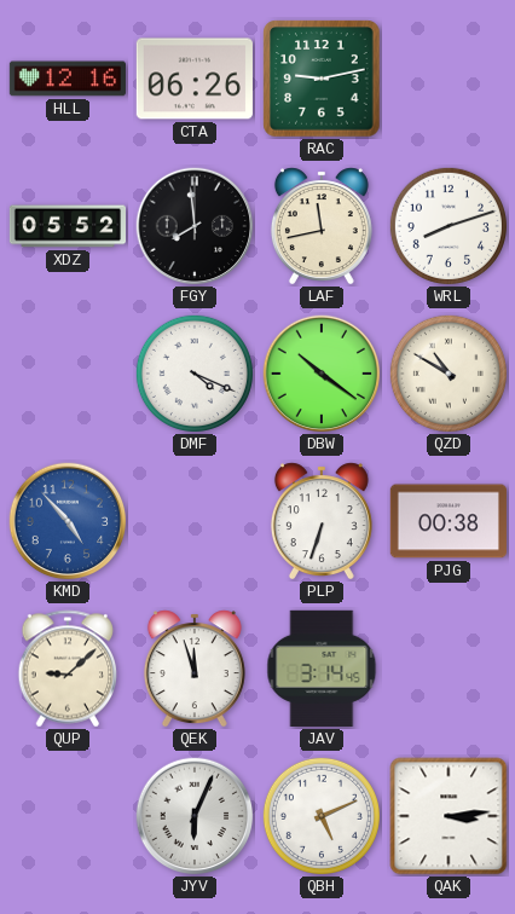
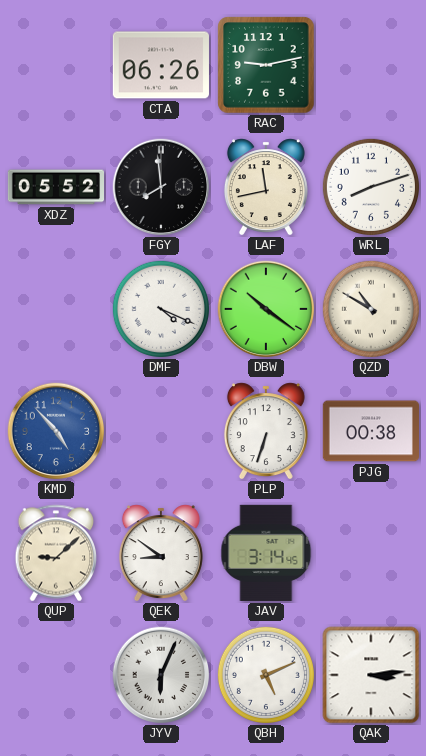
HLL: 12:16 -> none (68, 79)
QEK: 11:57 -> 8:51 (161, 553)
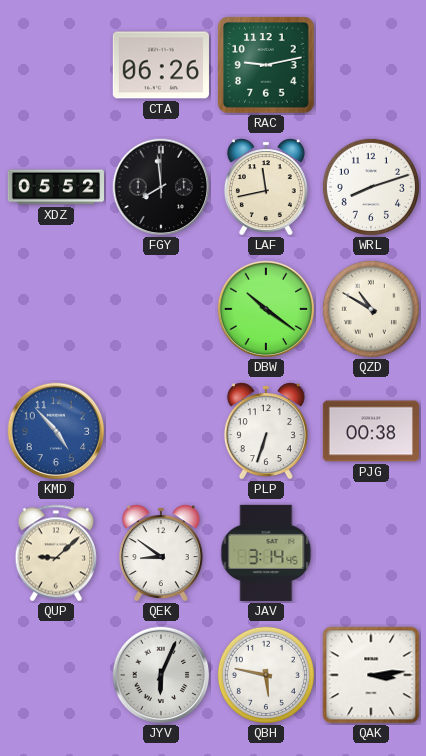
DMF: 4:19 -> none (161, 309)
QBH: 5:11 -> 5:47 (266, 675)
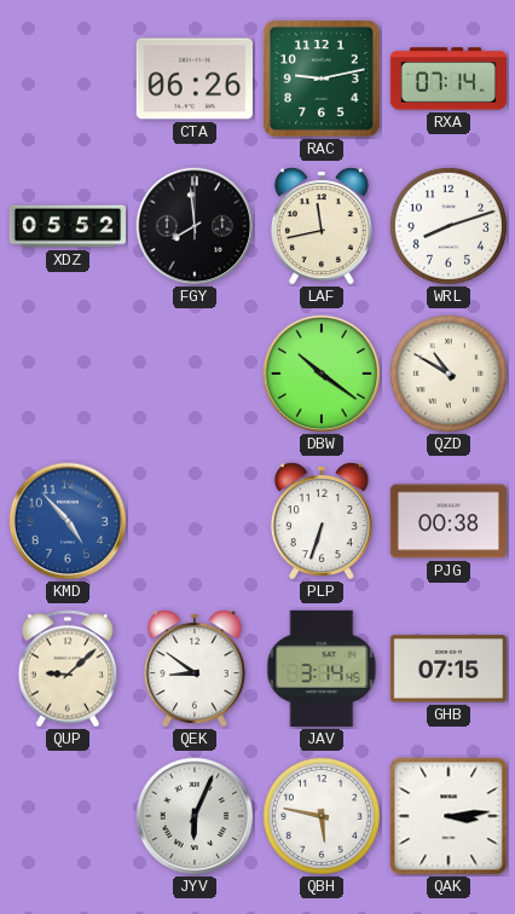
RXA: none -> 07:14 (449, 79)
GHB: none -> 07:15 (449, 669)
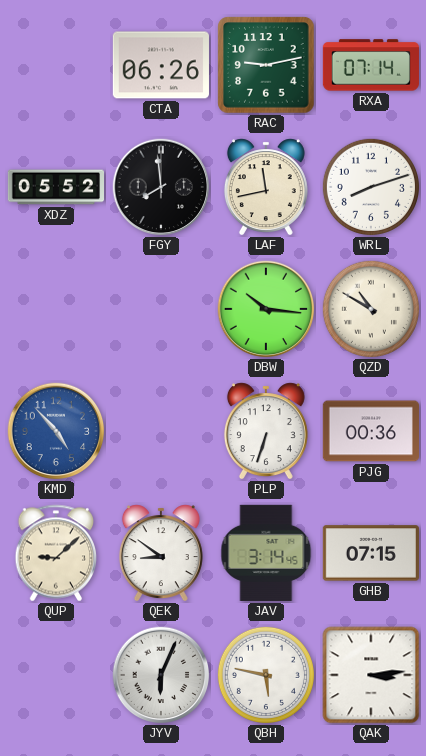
DBW: 10:21 -> 10:16 (266, 309)
PJG: 00:38 -> 00:36 (371, 431)
